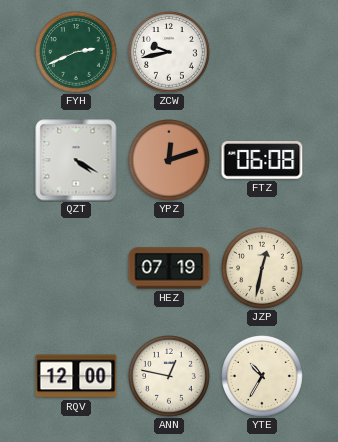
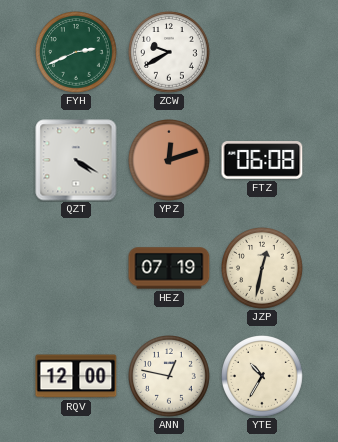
ZCW: 9:43 -> 9:40 (170, 53)
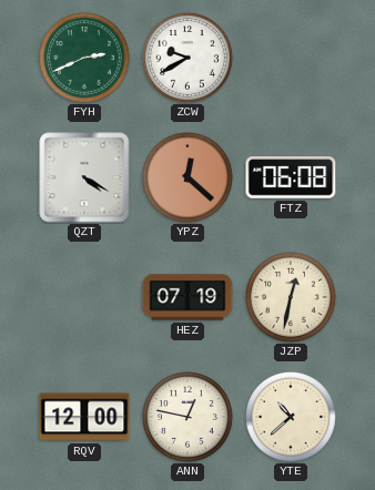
YPZ: 12:12 -> 12:22 (189, 178)
YTE: 10:35 -> 10:38 (292, 418)
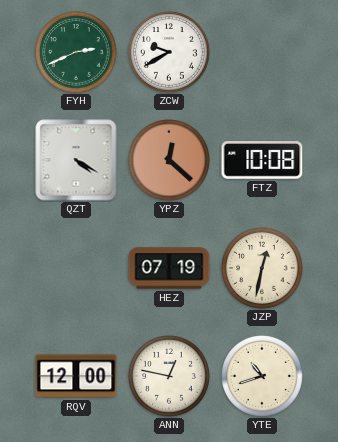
FTZ: 06:08 -> 10:08 (262, 160)
YTE: 10:38 -> 10:42 (263, 377)
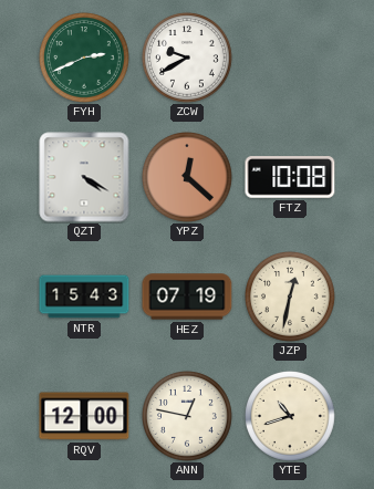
NTR: none -> 15:43 (84, 296)
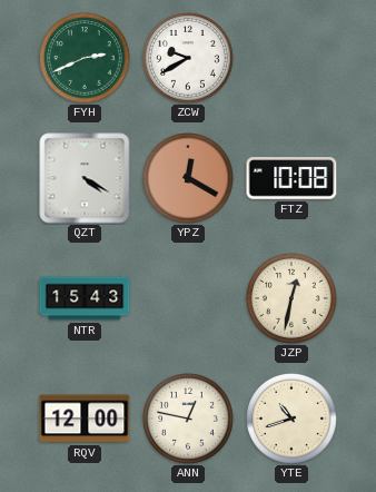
YPZ: 12:22 -> 12:20 (189, 179)
HEZ: 07:19 -> none (187, 296)
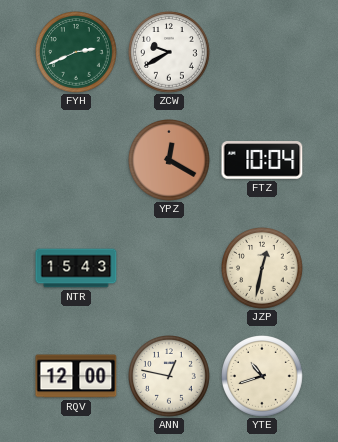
QZT: 4:20 -> none (85, 178)
FTZ: 10:08 -> 10:04 (262, 160)
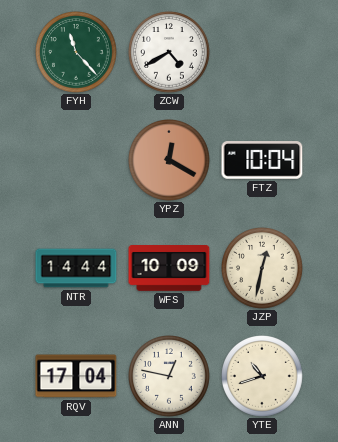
FYH: 2:41 -> 11:23 (77, 53)
ZCW: 9:40 -> 4:40 (170, 53)
NTR: 15:43 -> 14:44 (76, 268)
WFS: none -> 10:09 (169, 269)
RQV: 12:00 -> 17:04 (76, 376)
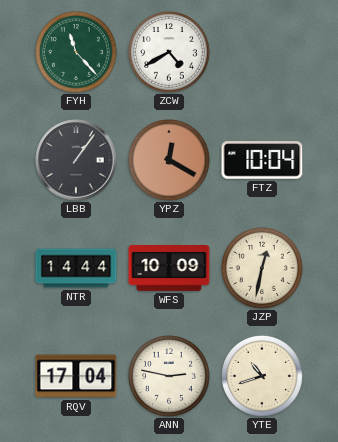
LBB: none -> 1:06 (76, 160)
ANN: 12:47 -> 2:47 (170, 377)
